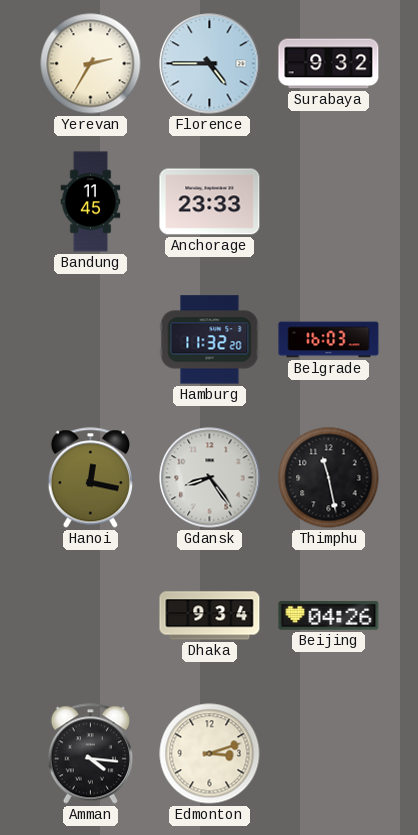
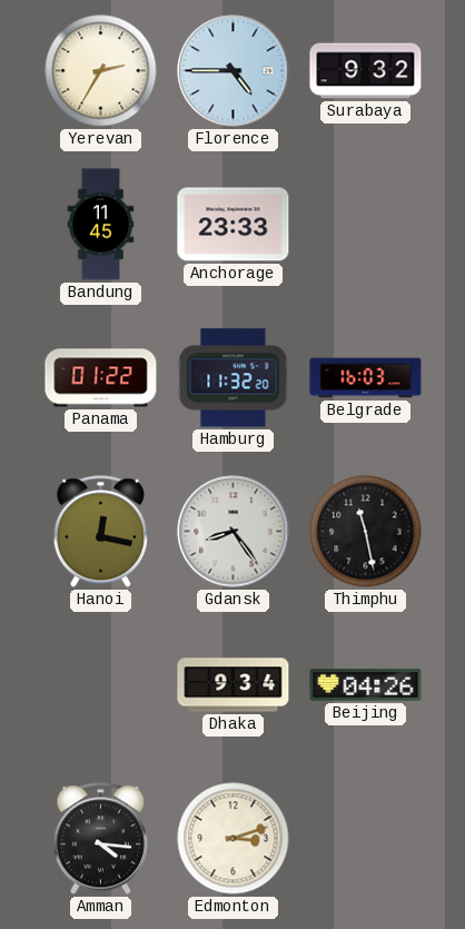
Panama: none -> 01:22 (101, 378)
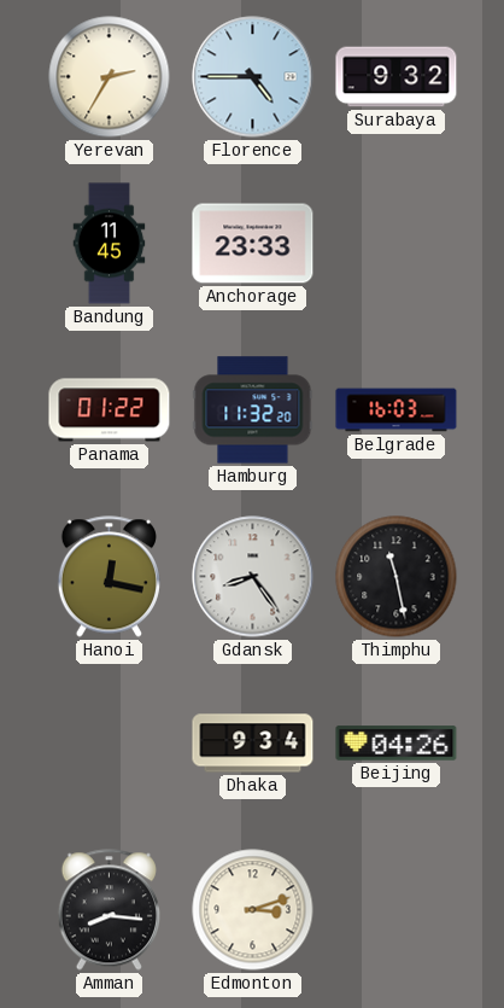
Amman: 4:16 -> 8:16 (109, 910)
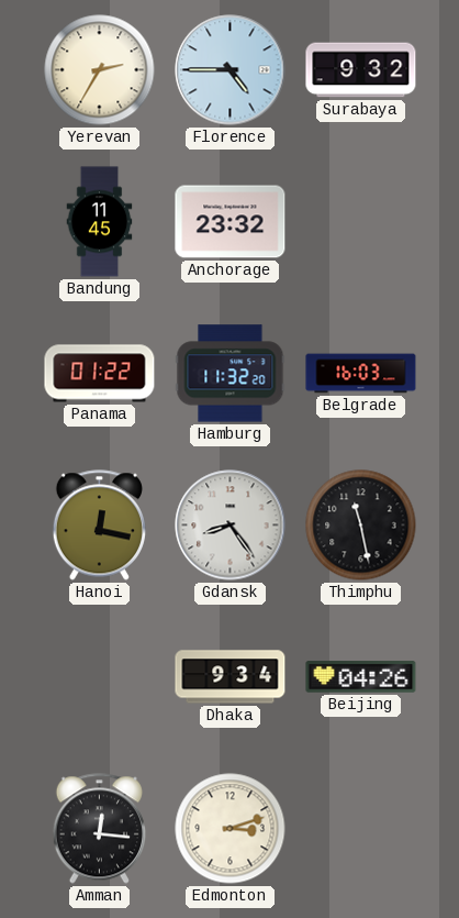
Anchorage: 23:33 -> 23:32 (231, 222)
Amman: 8:16 -> 12:16 (99, 829)
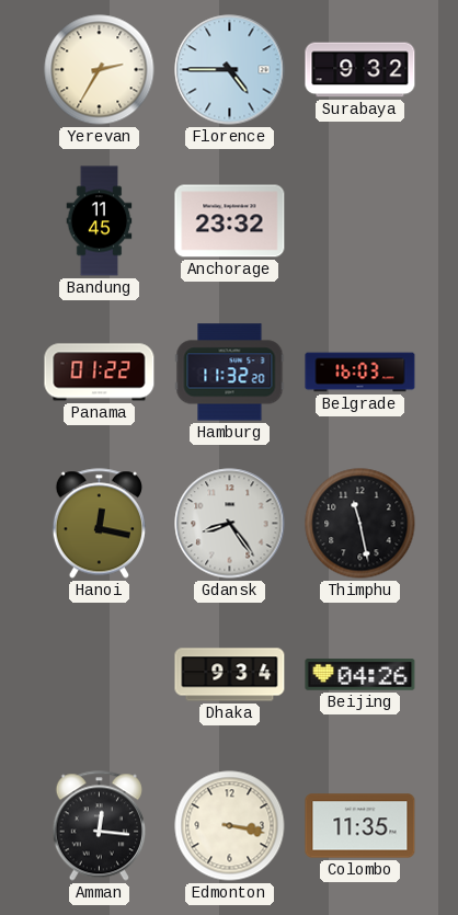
Edmonton: 3:12 -> 3:17 (230, 826)
Colombo: none -> 11:35 (360, 826)
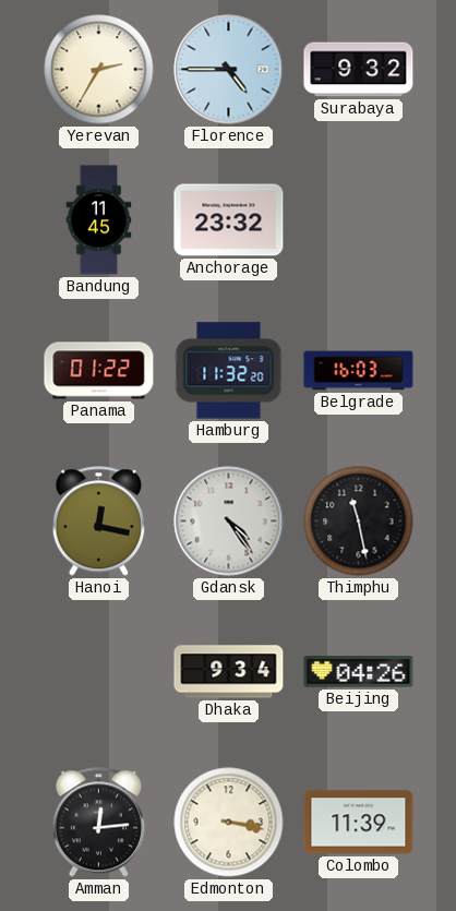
Gdansk: 8:24 -> 4:24 (229, 522)
Amman: 12:16 -> 12:14 (98, 823)
Colombo: 11:35 -> 11:39 (359, 823)
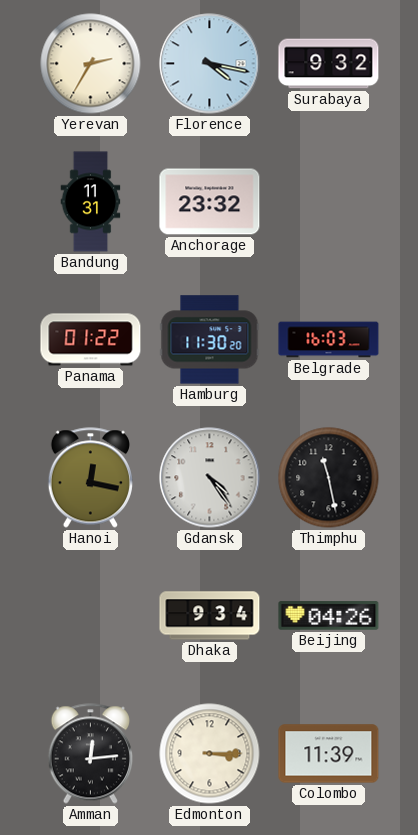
Florence: 4:45 -> 4:17 (210, 64)
Bandung: 11:45 -> 11:31 (91, 202)
Hamburg: 11:32 -> 11:30 (210, 340)
Edmonton: 3:17 -> 3:15 (210, 754)
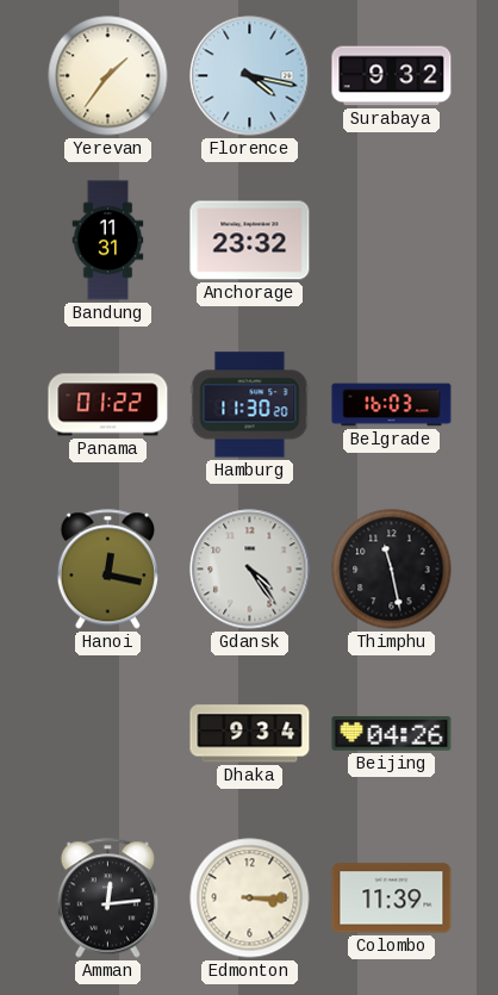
Yerevan: 2:35 -> 1:36 (108, 76)
